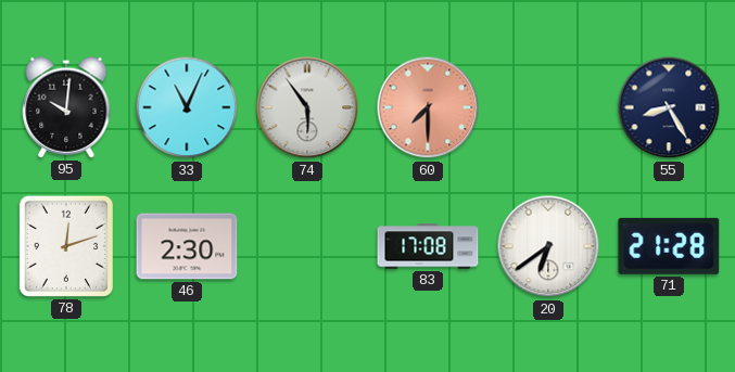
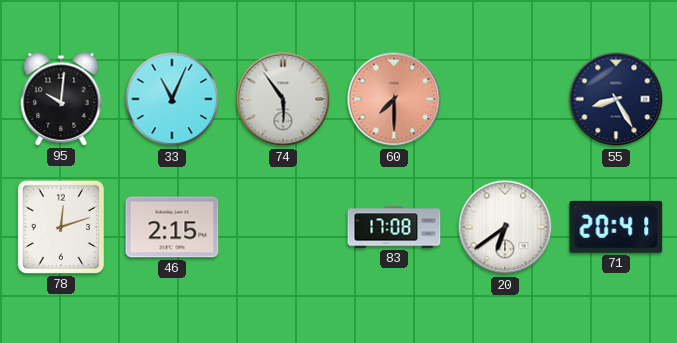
46: 2:30 -> 2:15 (172, 227)
71: 21:28 -> 20:41 (616, 227)
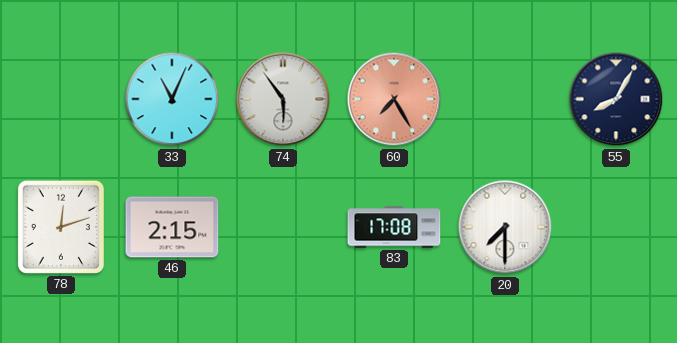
95: 10:01 -> none (61, 99)
60: 7:30 -> 7:25 (394, 99)
55: 8:25 -> 8:05 (616, 99)
20: 6:39 -> 7:30 (505, 227)
71: 20:41 -> none (616, 227)
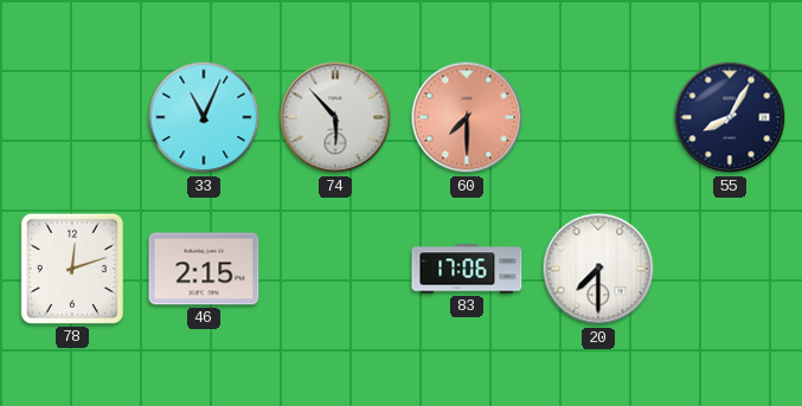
74: 5:54 -> 5:53 (335, 117)
60: 7:25 -> 7:30 (467, 117)
83: 17:08 -> 17:06 (467, 269)
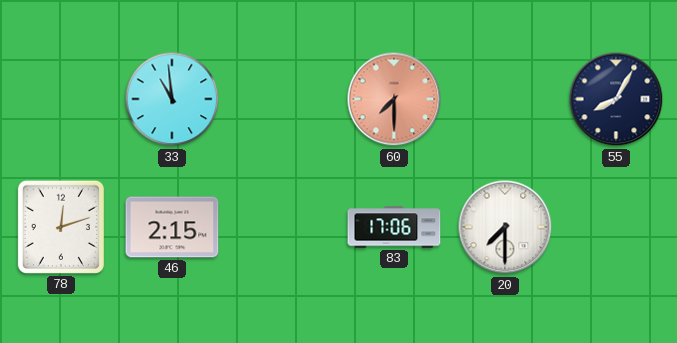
33: 11:04 -> 10:59 (172, 99)
74: 5:53 -> none (335, 117)
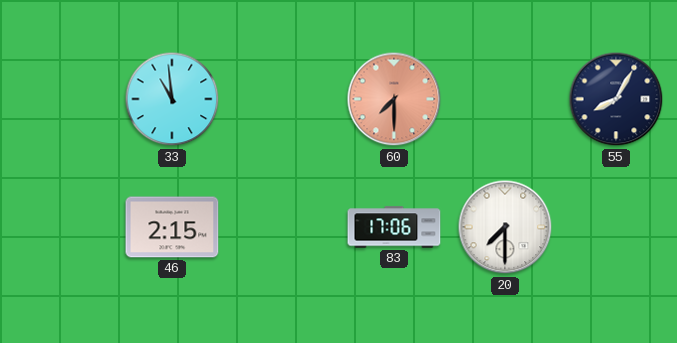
78: 12:12 -> none (61, 227)
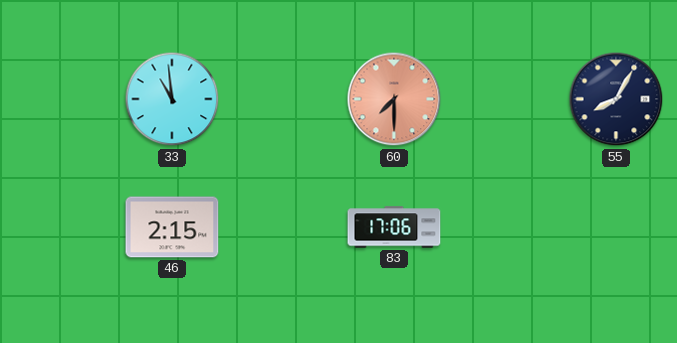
20: 7:30 -> none (505, 227)
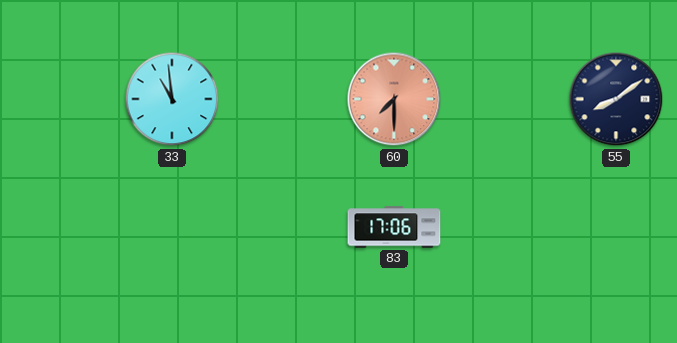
55: 8:05 -> 8:09 (616, 99)
46: 2:15 -> none (172, 227)
